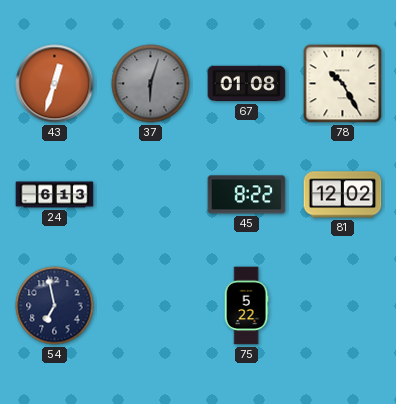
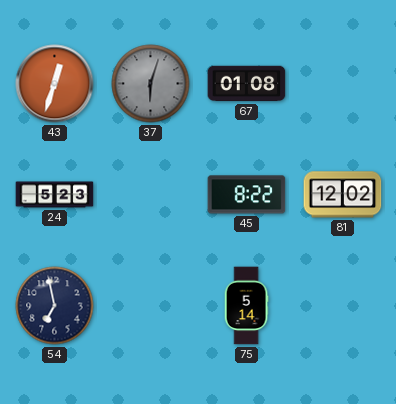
78: 10:25 -> none (343, 84)
24: 6:13 -> 5:23 (55, 195)
75: 5:22 -> 5:14 (246, 306)
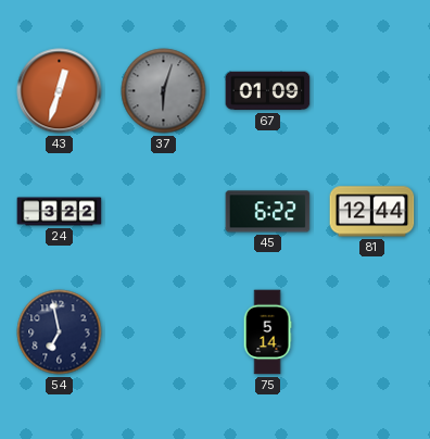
67: 01:08 -> 01:09 (268, 91)
24: 5:23 -> 3:22 (60, 212)
45: 8:22 -> 6:22 (268, 212)
81: 12:02 -> 12:44 (372, 212)
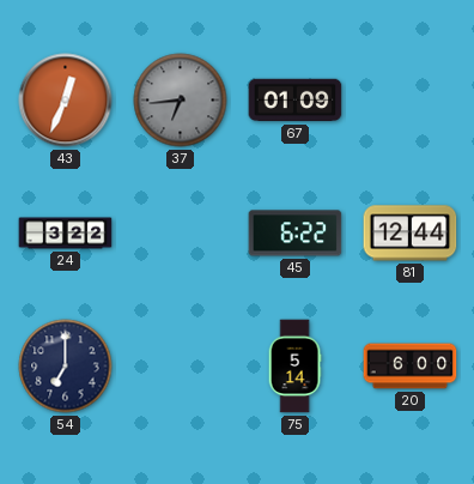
43: 12:33 -> 12:34 (66, 101)
37: 6:03 -> 6:44 (181, 101)
54: 6:58 -> 7:00 (66, 367)
20: none -> 6:00 (411, 367)
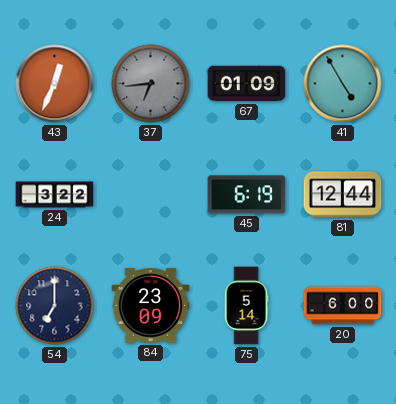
41: none -> 4:55 (343, 84)
45: 6:22 -> 6:19 (247, 195)
84: none -> 23:09 (151, 306)
